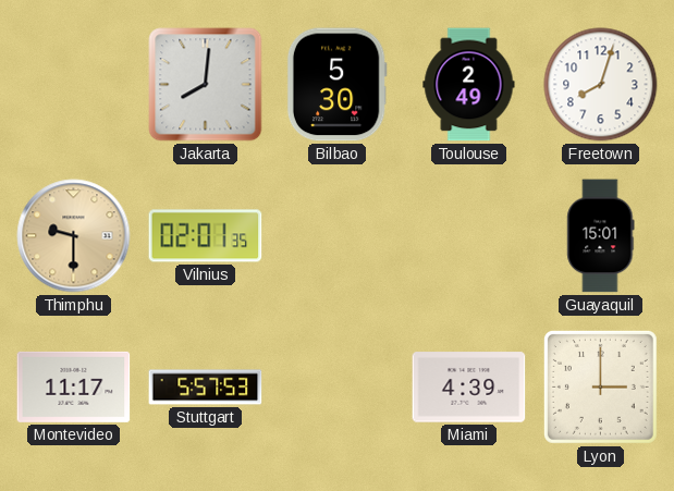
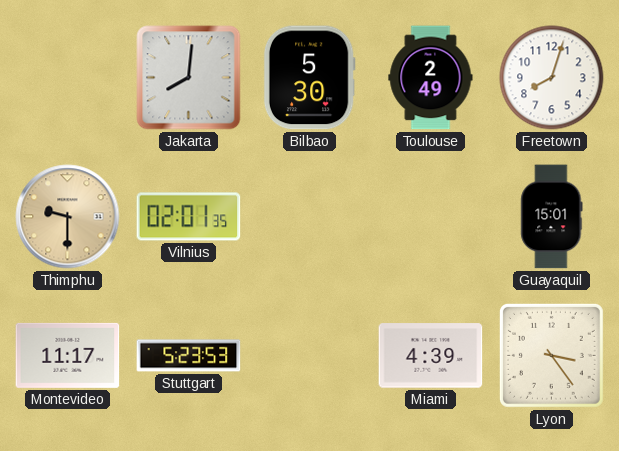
Stuttgart: 5:57 -> 5:23 (189, 356)
Lyon: 3:00 -> 3:24 (551, 355)
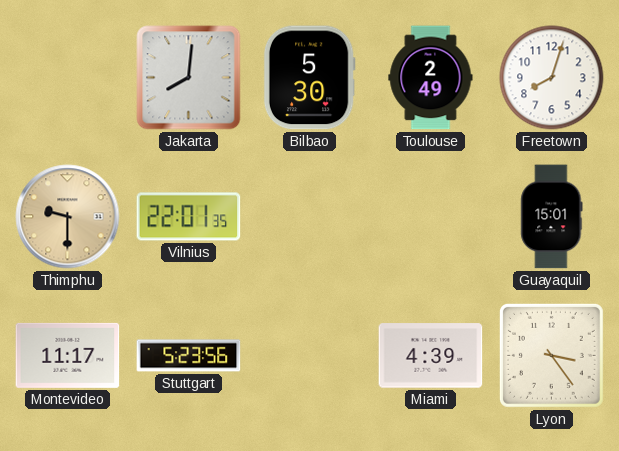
Vilnius: 02:01 -> 22:01 (189, 217)
Stuttgart: 5:23:53 -> 5:23:56 (189, 356)
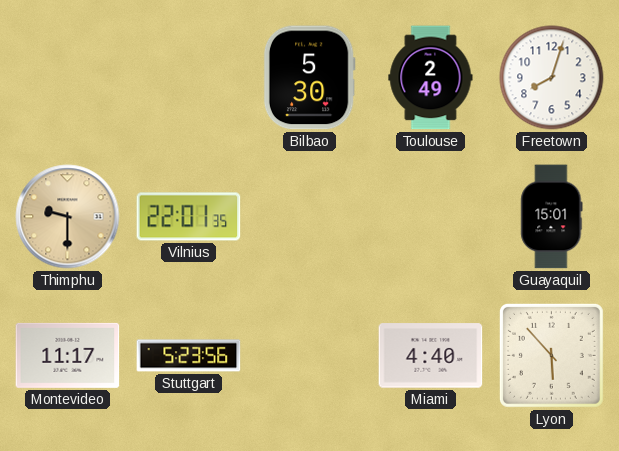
Jakarta: 8:01 -> none (189, 78)
Miami: 4:39 -> 4:40 (431, 356)
Lyon: 3:24 -> 5:53 (551, 355)
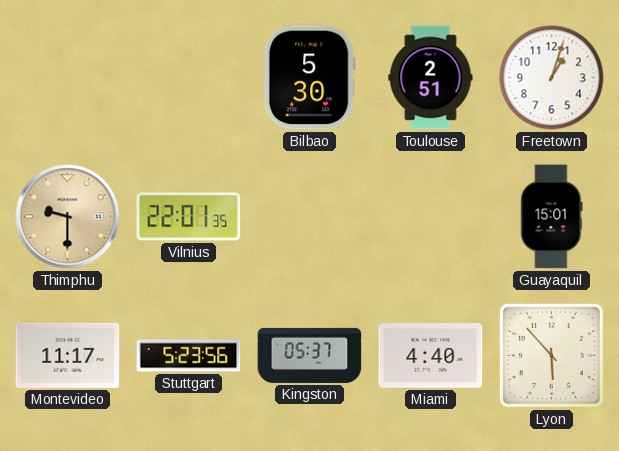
Toulouse: 2:49 -> 2:51 (431, 78)
Freetown: 8:03 -> 1:03 (552, 78)
Kingston: none -> 05:37 (310, 355)
